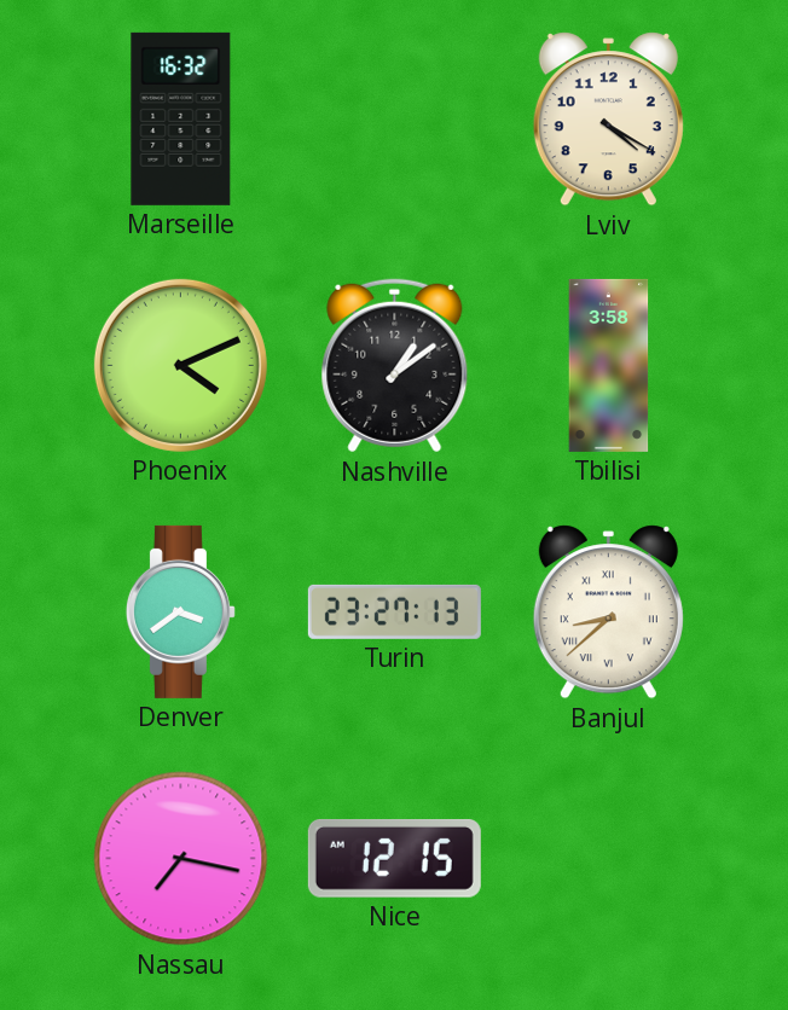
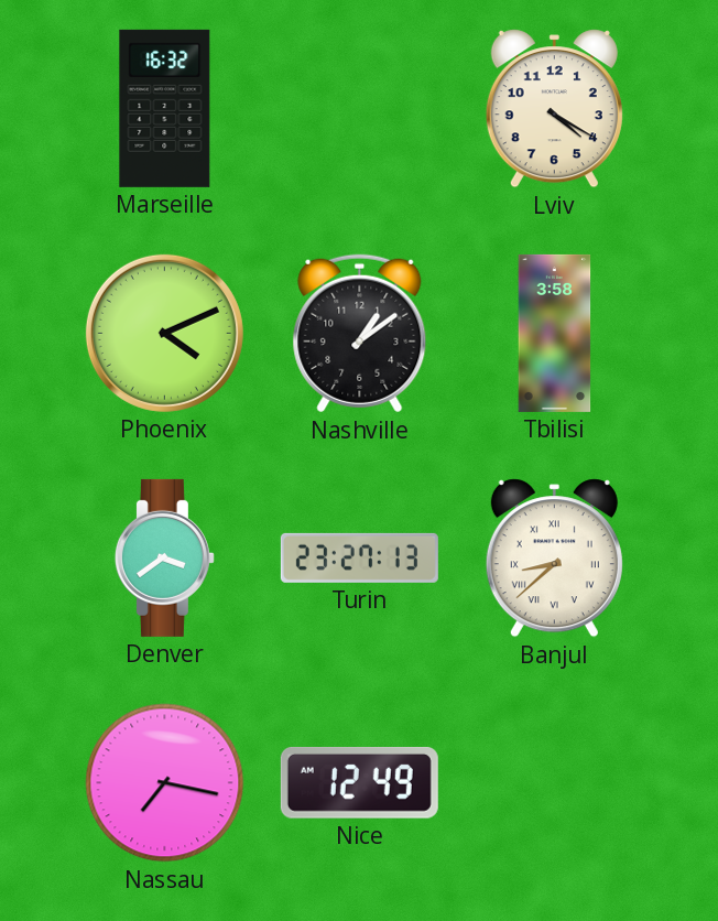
Nice: 12:15 -> 12:49 (359, 782)
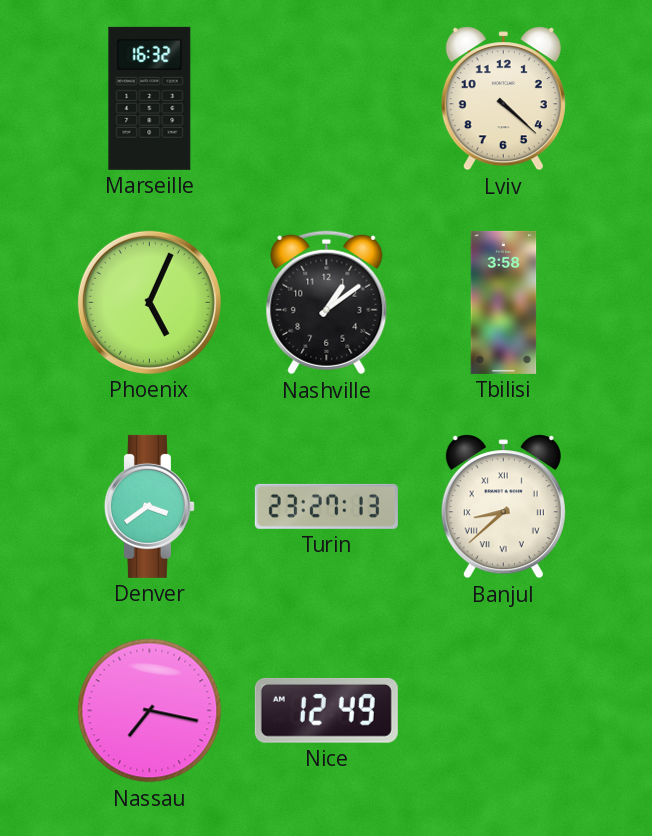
Lviv: 4:20 -> 4:22 (503, 99)
Phoenix: 4:11 -> 5:04 (149, 302)
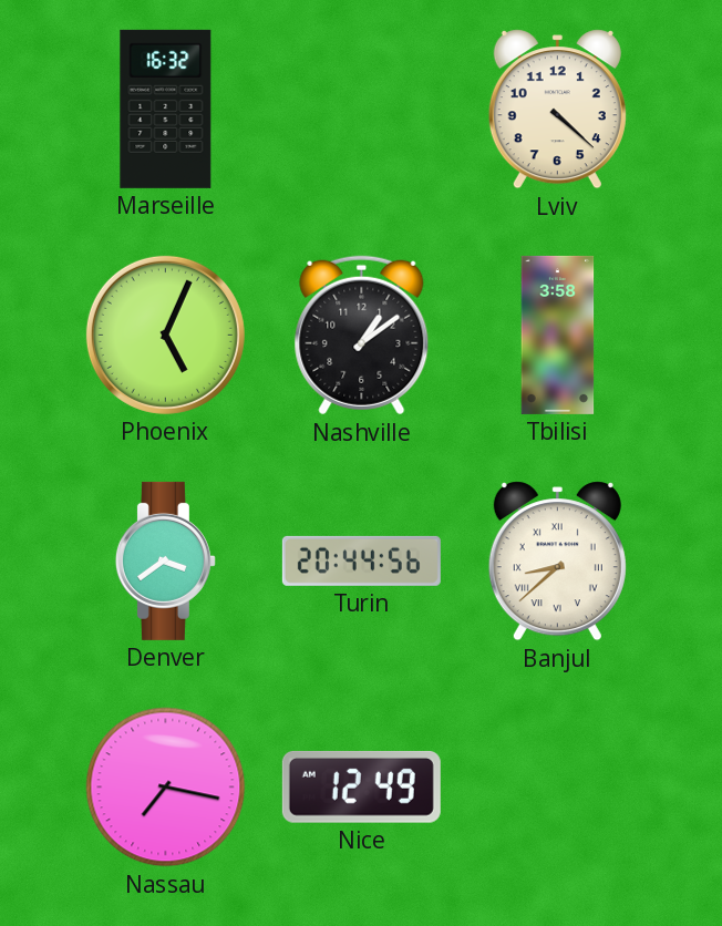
Turin: 23:27 -> 20:44 (361, 560)
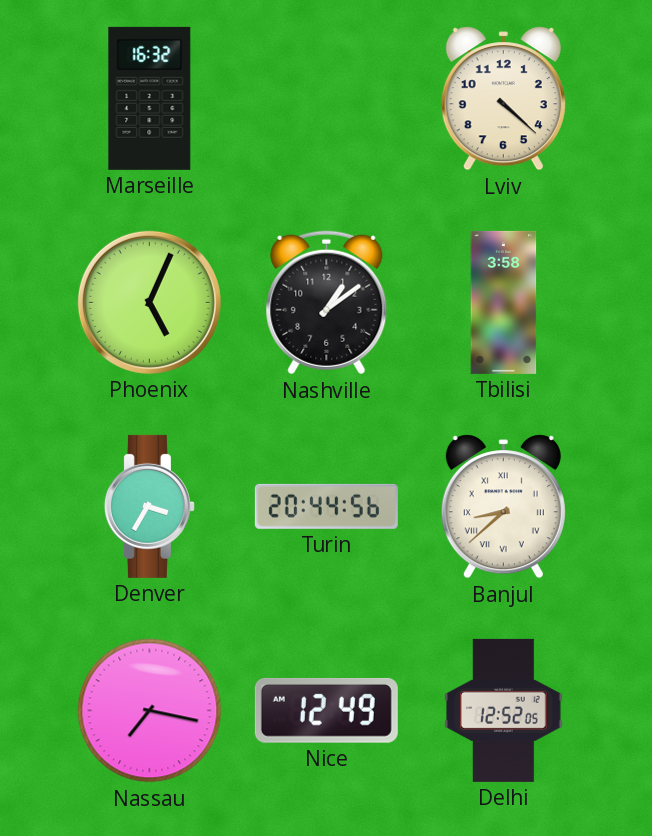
Denver: 3:39 -> 3:35 (149, 506)
Delhi: none -> 12:52 (503, 710)
